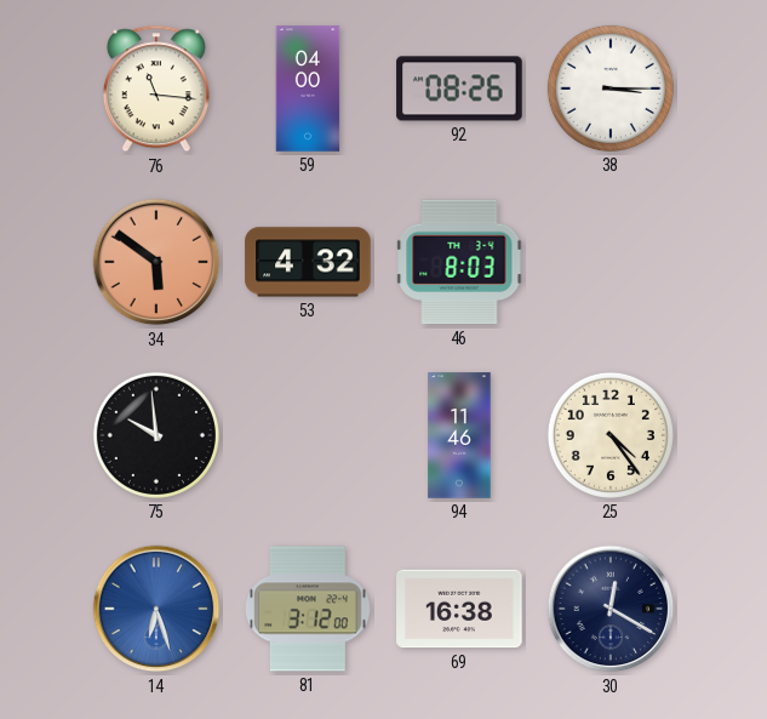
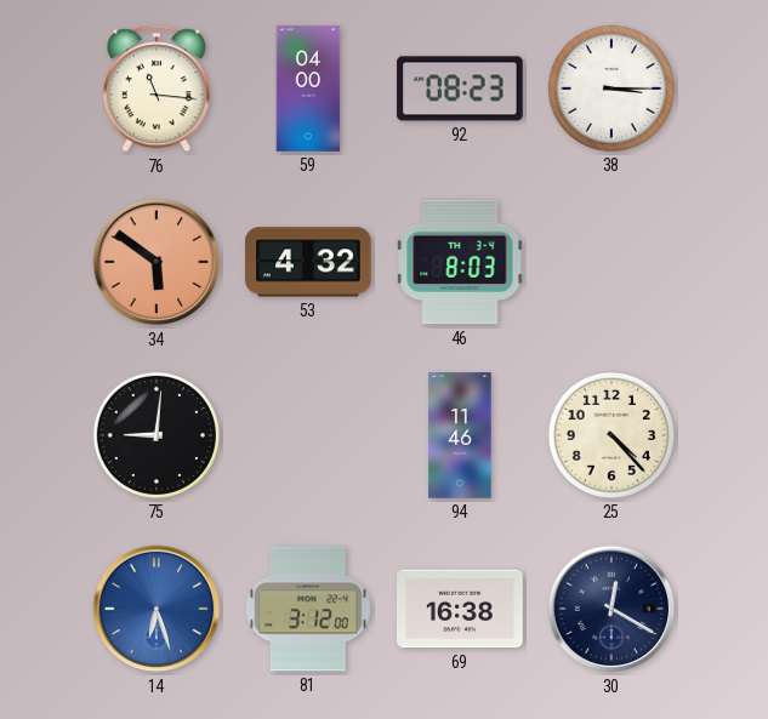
92: 08:26 -> 08:23 (460, 89)
75: 9:59 -> 9:01 (157, 435)
25: 4:24 -> 4:23 (611, 435)
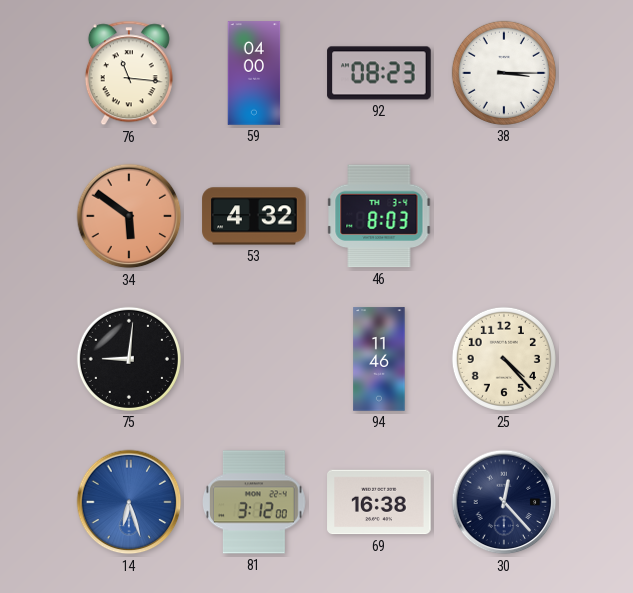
30: 12:20 -> 12:23 (504, 502)
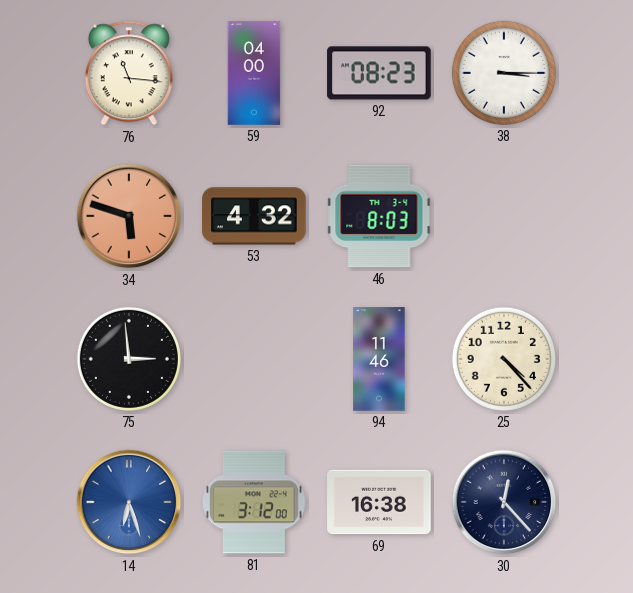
34: 5:51 -> 5:48 (129, 216)
75: 9:01 -> 2:59 (129, 359)
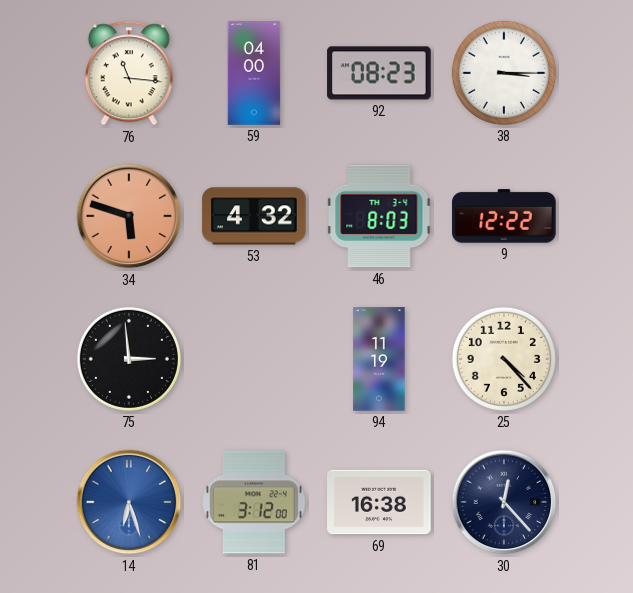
9: none -> 12:22 (504, 216)
94: 11:46 -> 11:19 (379, 359)
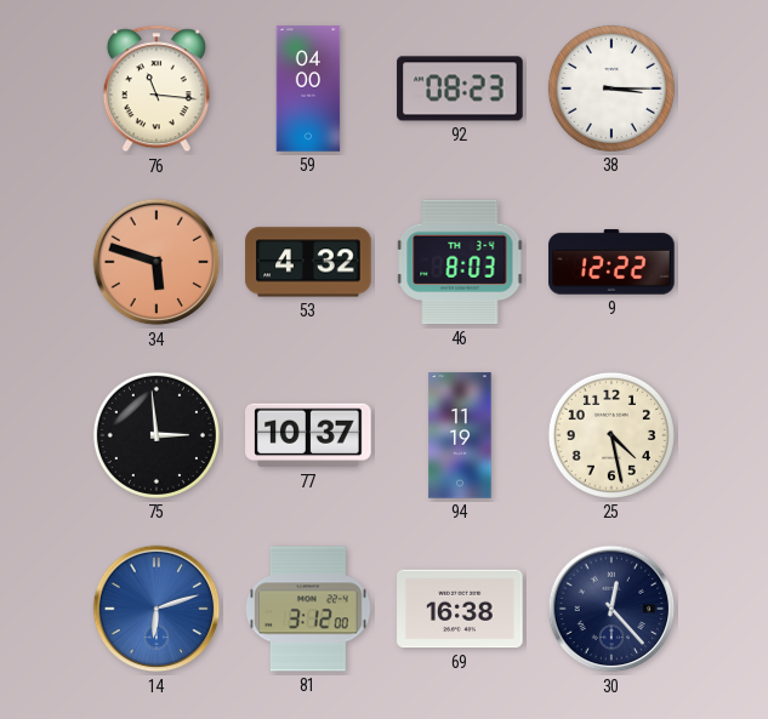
77: none -> 10:37 (308, 435)
25: 4:23 -> 4:28 (611, 435)
14: 6:27 -> 6:12 (157, 609)
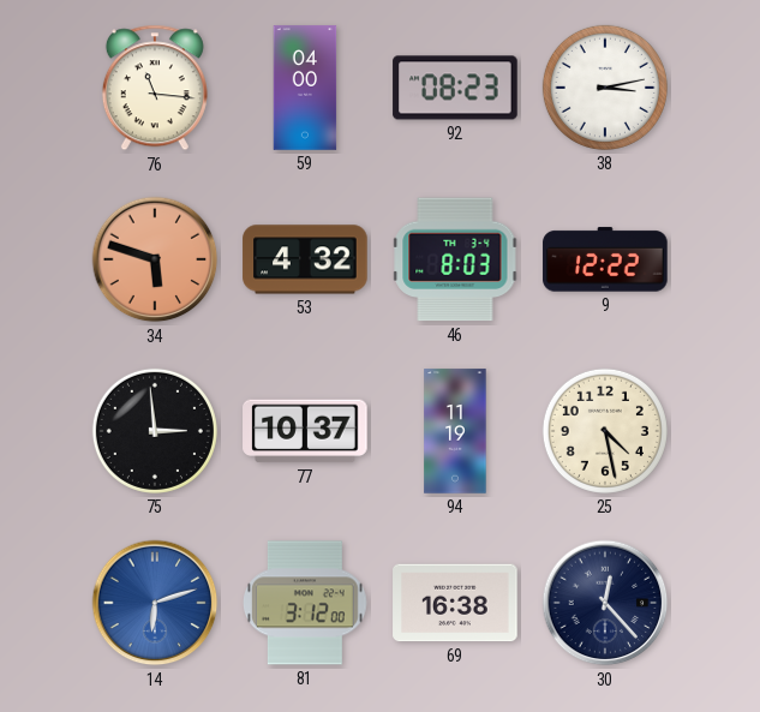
38: 3:15 -> 3:13 (605, 88)
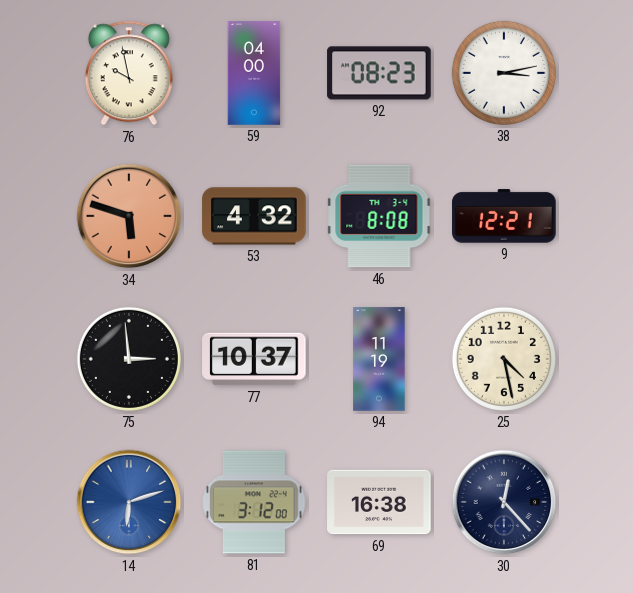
76: 11:16 -> 9:58 (129, 73)
46: 8:03 -> 8:08 (379, 216)
9: 12:22 -> 12:21 (504, 216)
